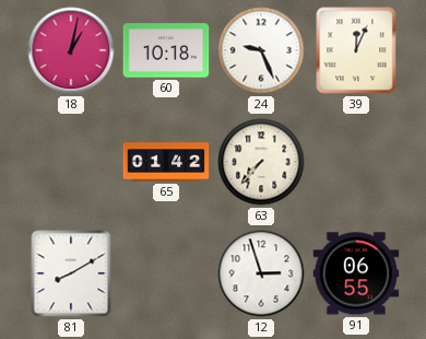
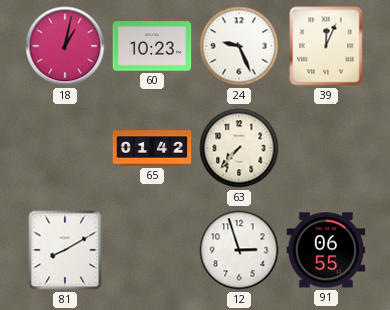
60: 10:18 -> 10:23 (152, 46)
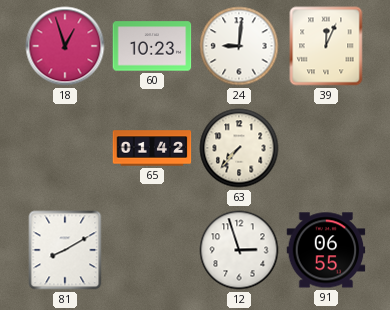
18: 1:02 -> 12:57 (65, 46)
24: 9:26 -> 9:01 (239, 46)
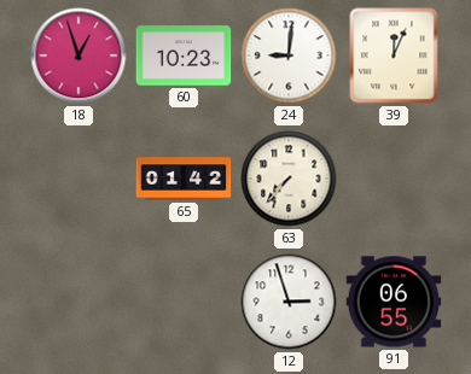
81: 8:10 -> none (65, 250)
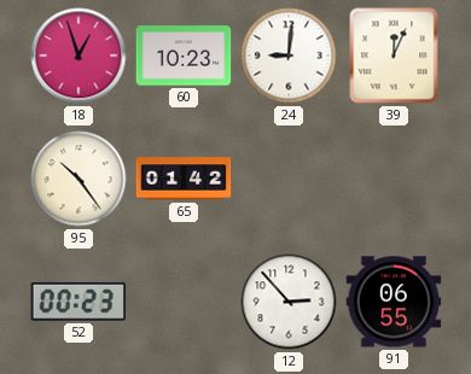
95: none -> 10:24 (78, 179)
63: 7:37 -> none (289, 179)
52: none -> 00:23 (78, 302)
12: 2:57 -> 2:53 (289, 302)
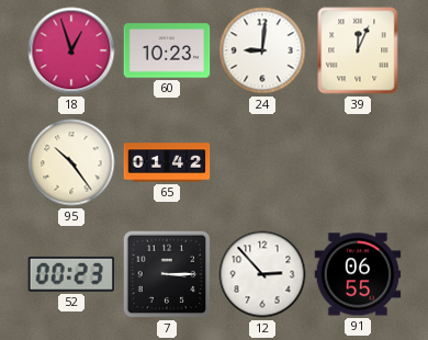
7: none -> 3:15 (167, 274)
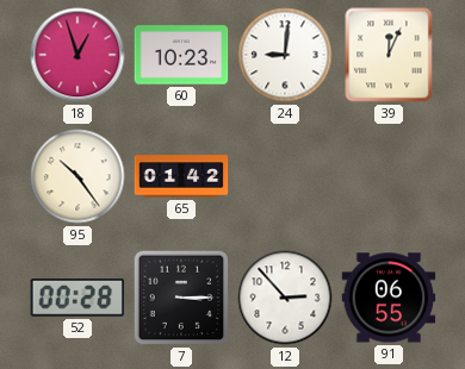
52: 00:23 -> 00:28 (77, 298)
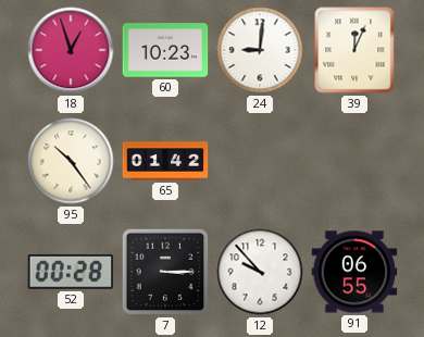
12: 2:53 -> 9:53 (260, 272)
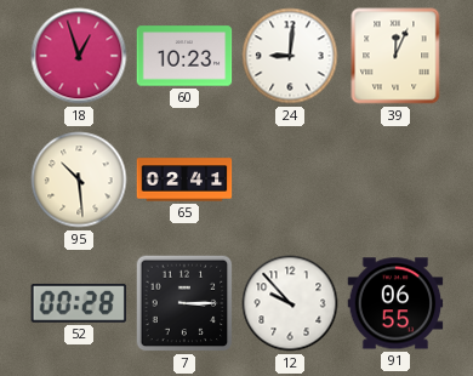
95: 10:24 -> 10:29 (79, 180)
65: 01:42 -> 02:41 (184, 180)
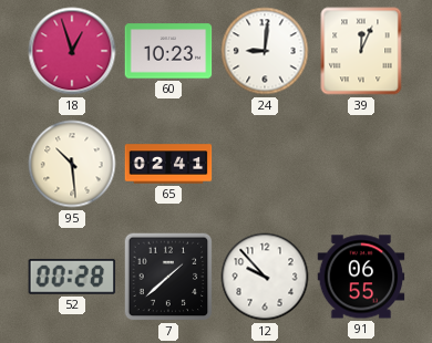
7: 3:15 -> 1:38 (168, 277)
